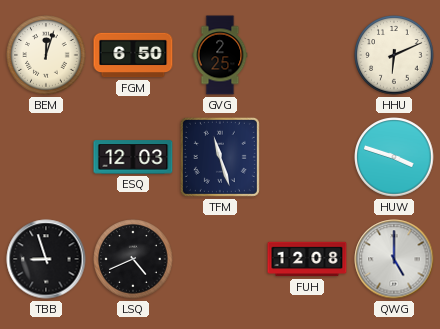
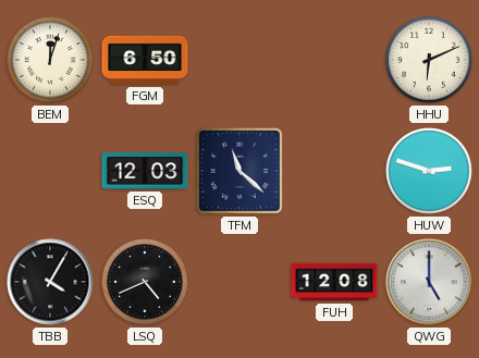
GVG: 2:25 -> none (220, 55)
TFM: 11:27 -> 11:22 (239, 171)
HUW: 3:48 -> 2:48 (429, 171)
TBB: 8:57 -> 4:05 (50, 282)
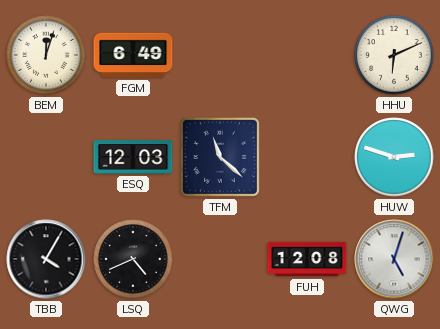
FGM: 6:50 -> 6:49 (133, 55)
QWG: 5:00 -> 5:03 (394, 259)
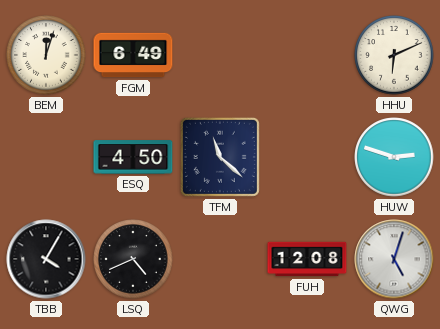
ESQ: 12:03 -> 4:50 (133, 157)
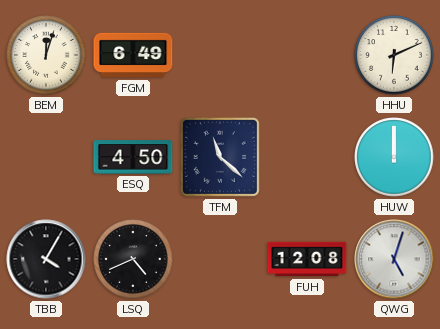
HUW: 2:48 -> 12:00 (394, 157)
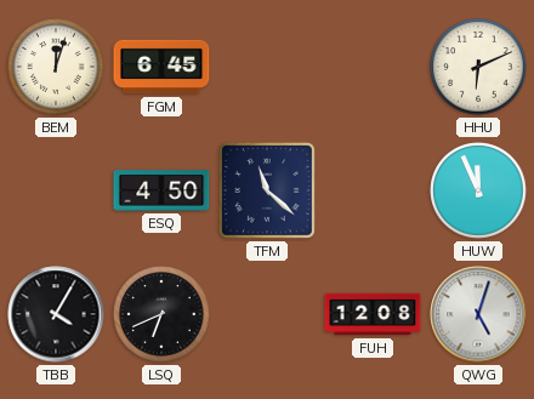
FGM: 6:49 -> 6:45 (161, 67)
HUW: 12:00 -> 11:56 (478, 190)
LSQ: 4:41 -> 6:41 (161, 314)
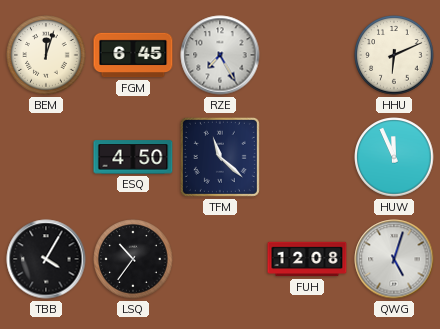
RZE: none -> 7:25 (220, 55)
LSQ: 6:41 -> 10:36 (133, 259)
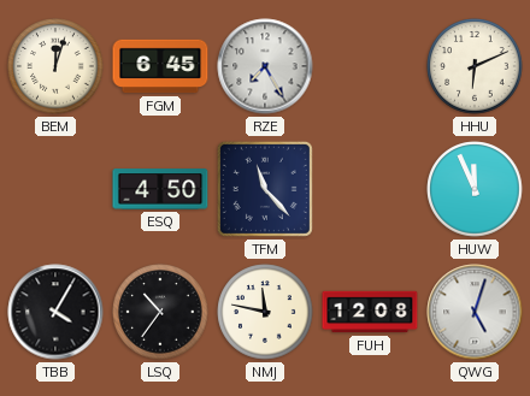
TFM: 11:22 -> 11:23 (265, 189)
NMJ: none -> 11:47 (265, 312)
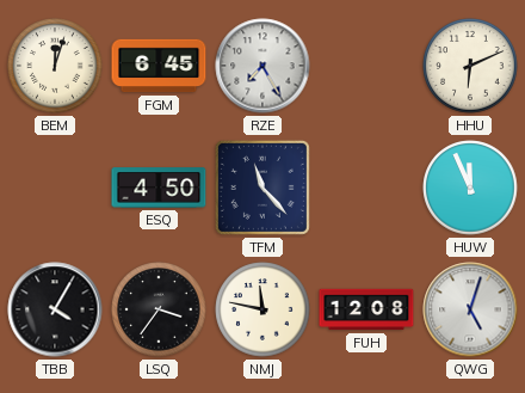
LSQ: 10:36 -> 3:36 (159, 309)
